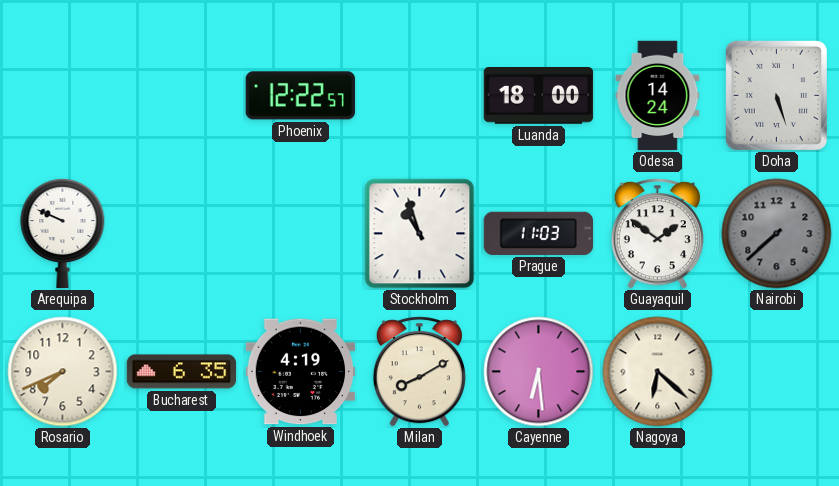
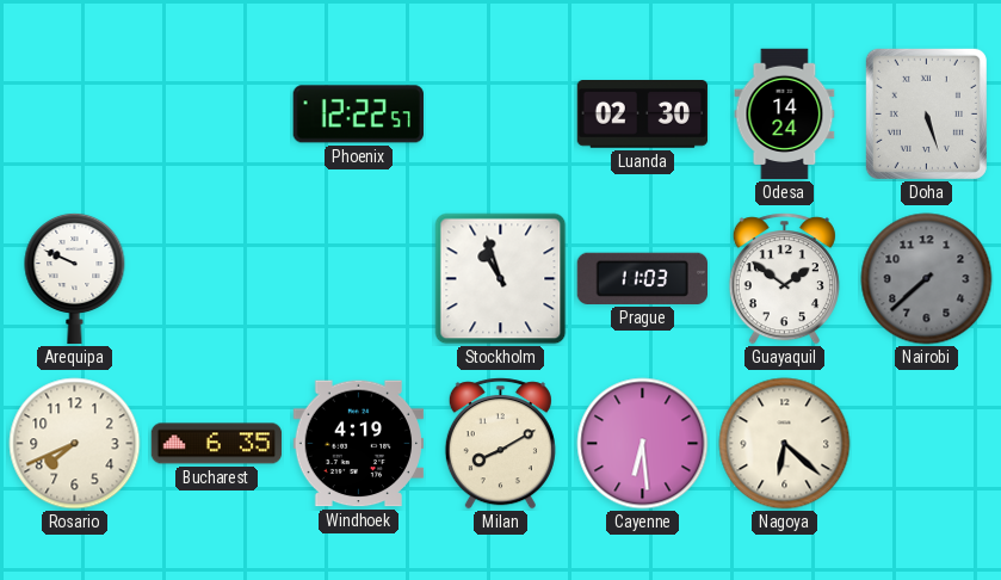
Luanda: 18:00 -> 02:30 (643, 115)
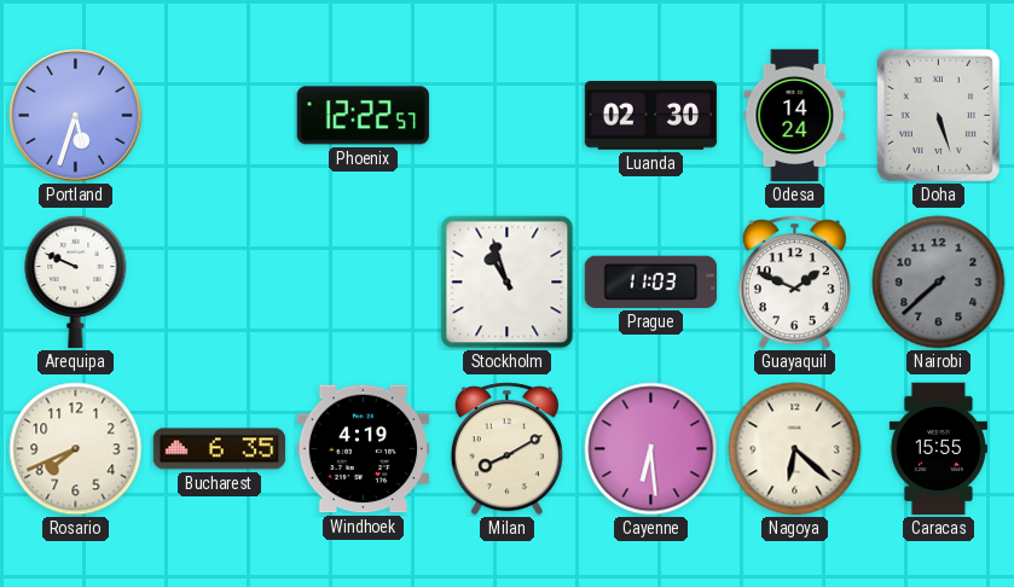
Portland: none -> 5:33 (76, 116)
Guayaquil: 1:51 -> 1:49 (794, 283)
Caracas: none -> 15:55 (938, 449)
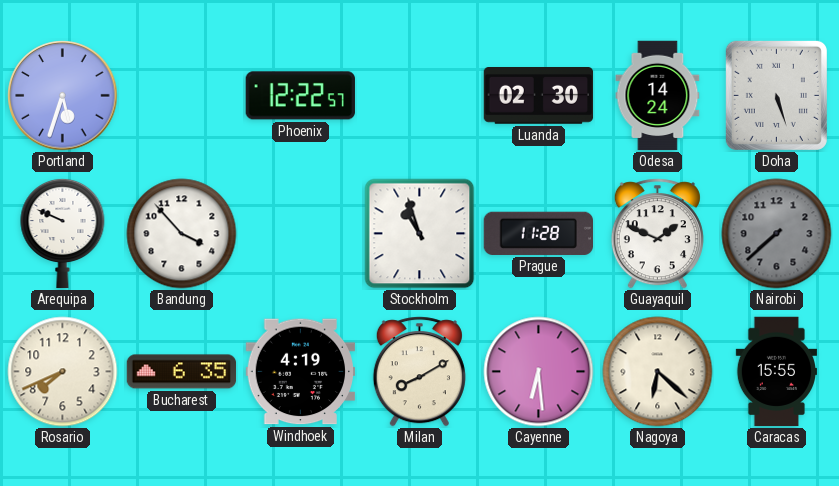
Bandung: none -> 3:53 (182, 234)
Prague: 11:03 -> 11:28 (538, 233)
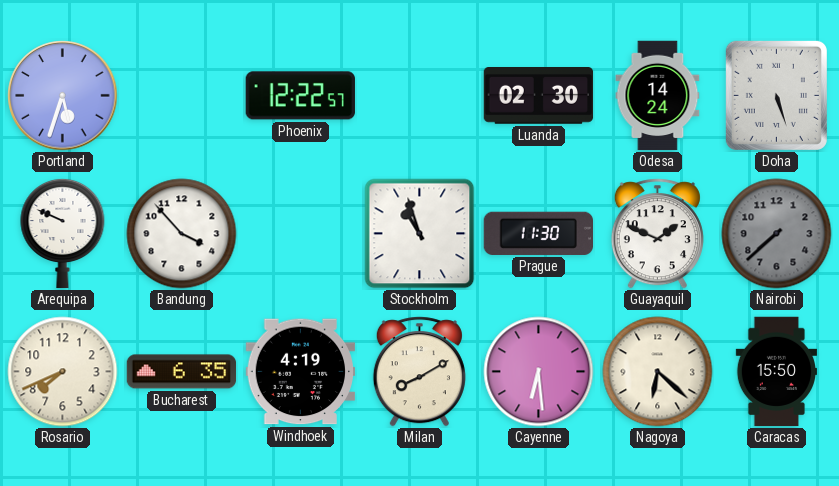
Prague: 11:28 -> 11:30 (538, 233)
Caracas: 15:55 -> 15:50 (776, 372)
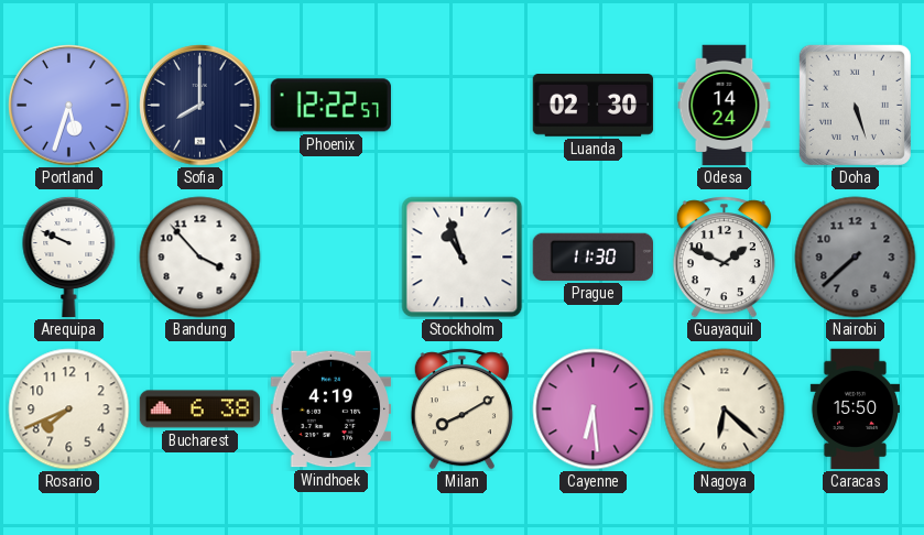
Sofia: none -> 8:00 (200, 106)
Bucharest: 6:35 -> 6:38 (200, 410)
